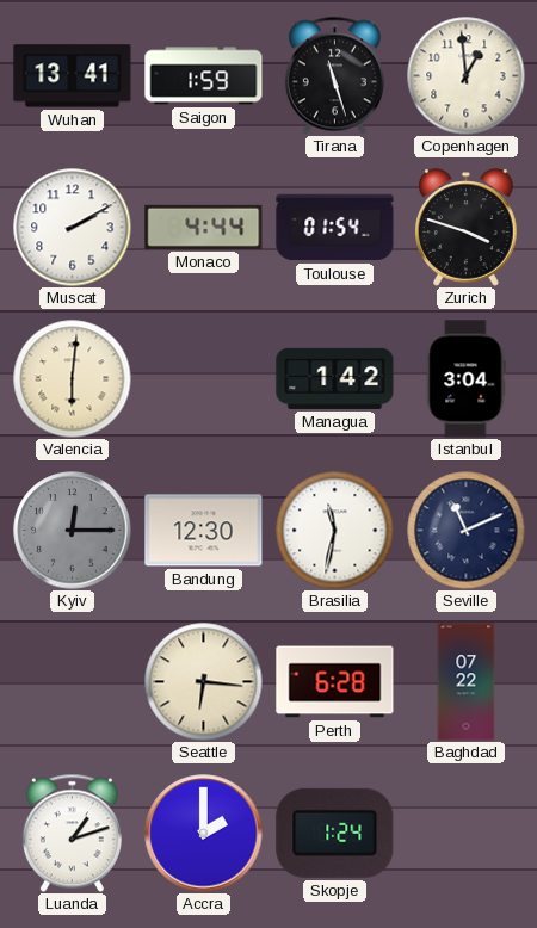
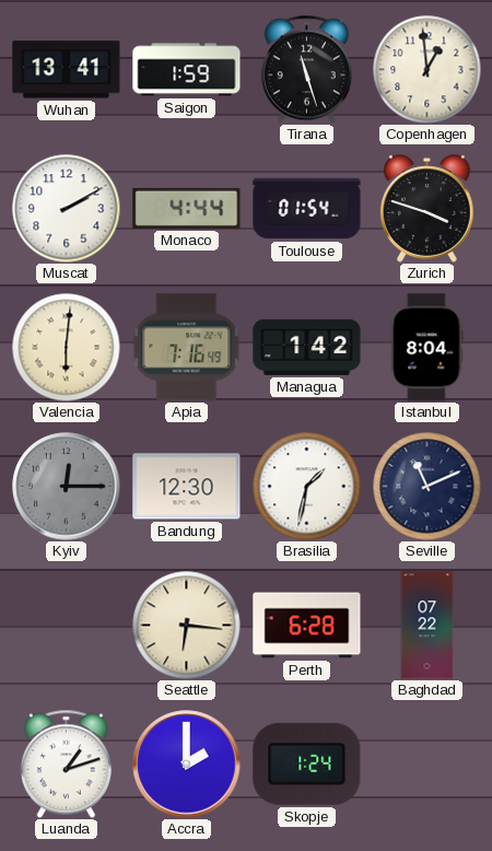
Apia: none -> 7:16 (187, 348)
Istanbul: 3:04 -> 8:04 (426, 348)
Brasilia: 11:32 -> 1:32 (307, 487)
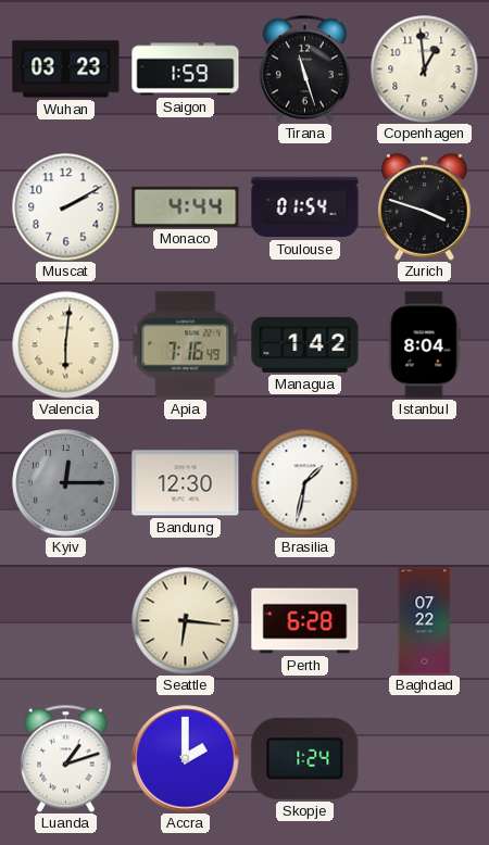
Wuhan: 13:41 -> 03:23 (66, 70)
Seville: 11:11 -> none (427, 487)
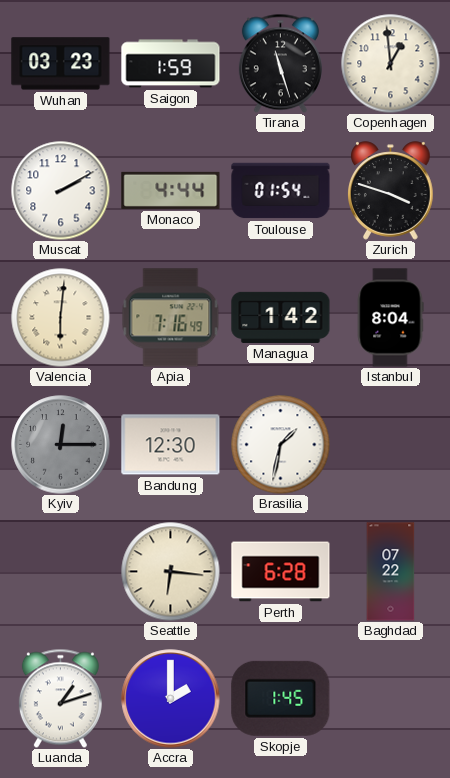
Skopje: 1:24 -> 1:45 (281, 698)
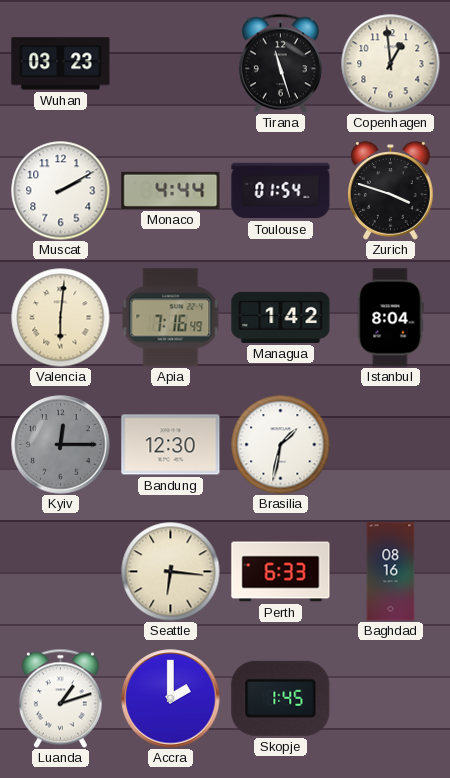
Saigon: 1:59 -> none (171, 64)
Perth: 6:28 -> 6:33 (281, 572)
Baghdad: 07:22 -> 08:16 (391, 572)
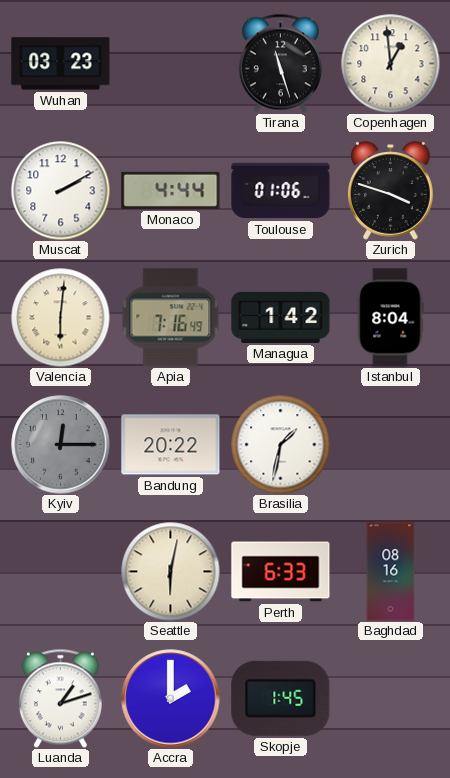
Toulouse: 01:54 -> 01:06 (281, 191)
Bandung: 12:30 -> 20:22 (171, 445)
Seattle: 6:16 -> 6:02 (171, 572)
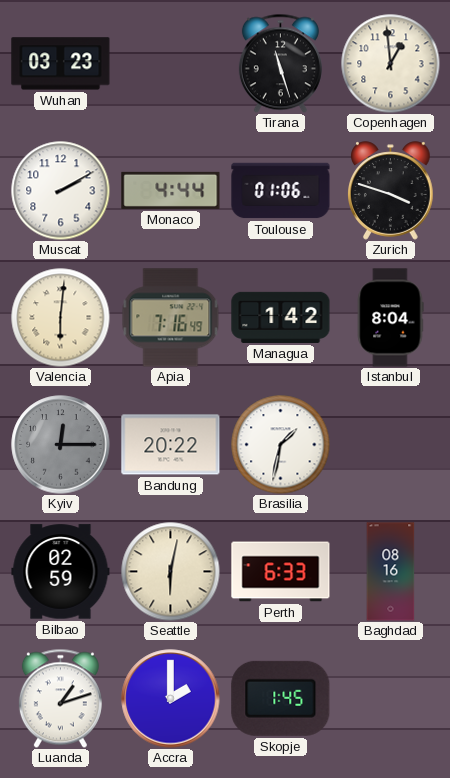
Bilbao: none -> 02:59 (61, 572)
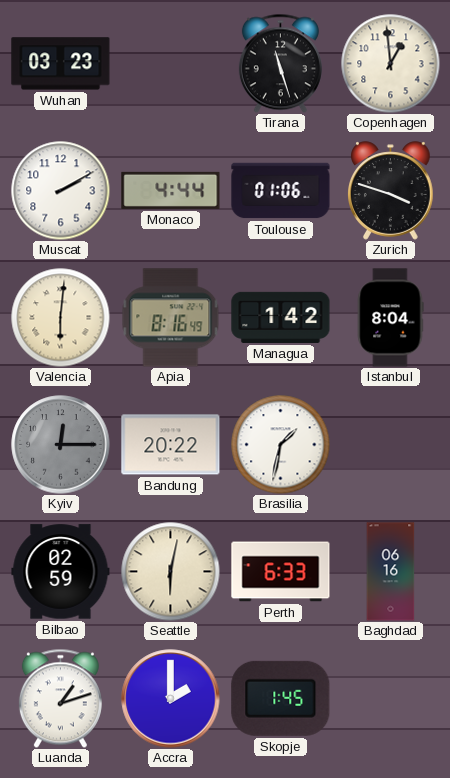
Apia: 7:16 -> 8:16 (171, 318)
Baghdad: 08:16 -> 06:16 (391, 572)
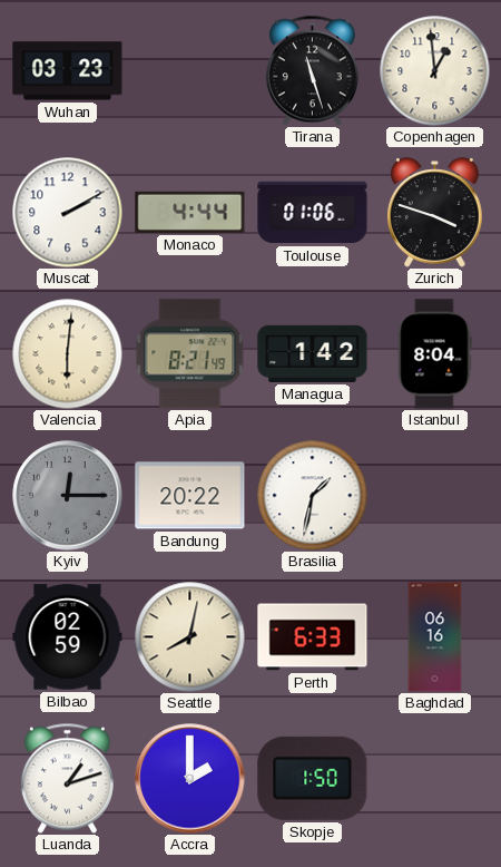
Apia: 8:16 -> 8:21 (190, 354)
Seattle: 6:02 -> 8:02 (190, 637)
Skopje: 1:45 -> 1:50 (313, 778)
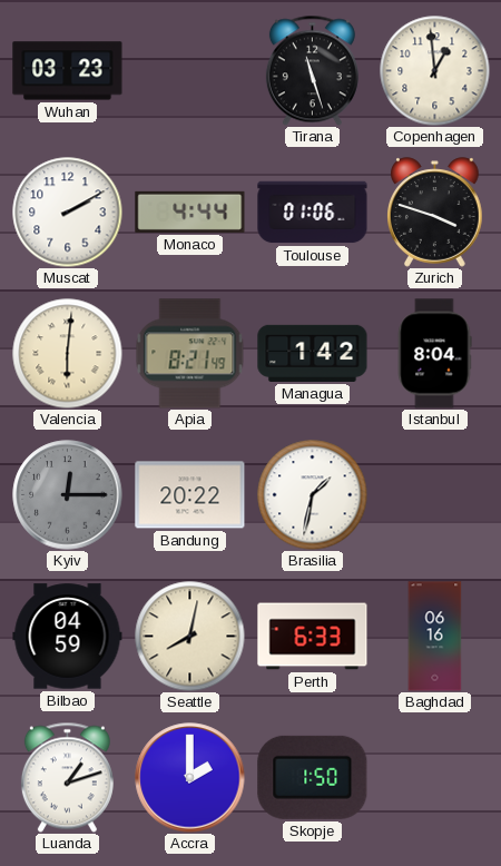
Bilbao: 02:59 -> 04:59 (68, 637)
